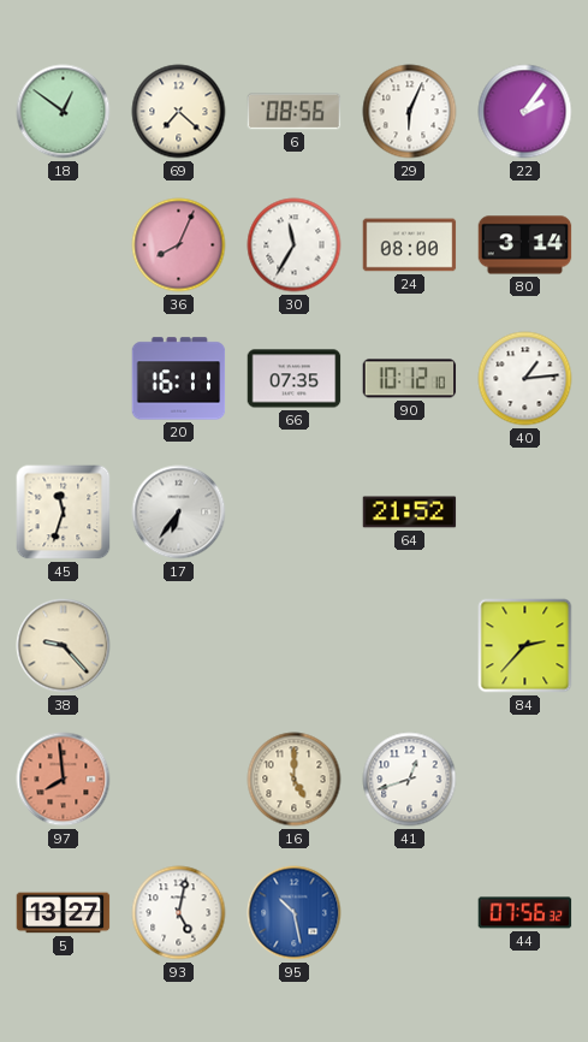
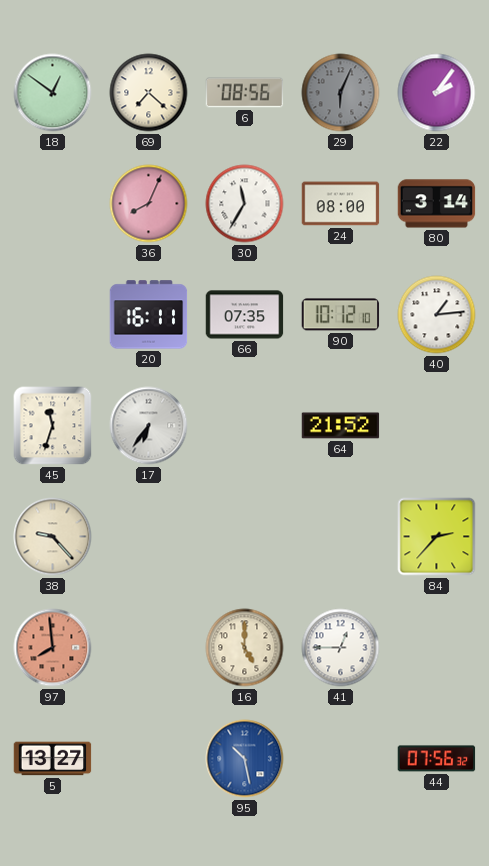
29 dial: white -> grey (341, 93)
41: 12:42 -> 12:45 (341, 648)
93: 5:02 -> none (179, 913)
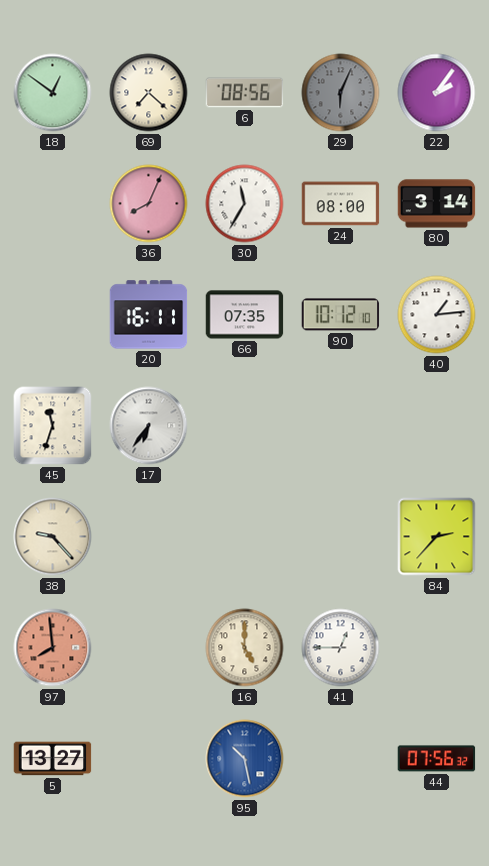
64: 21:52 -> none (341, 426)
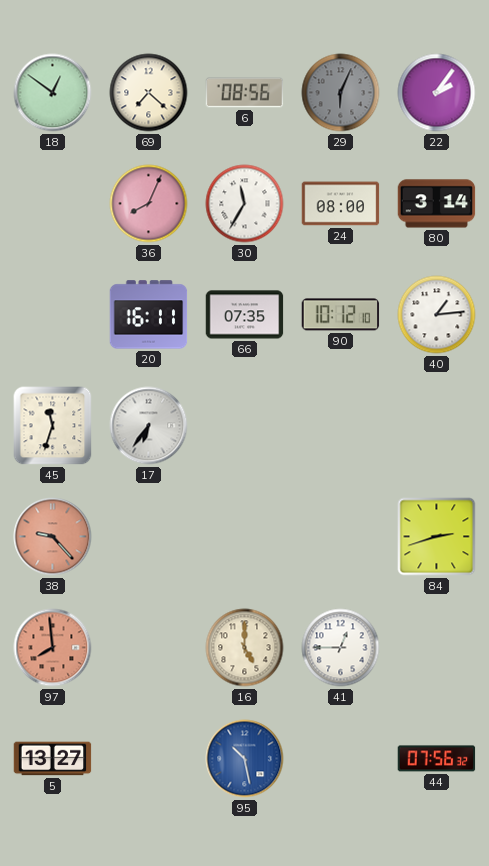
38 dial: cream -> salmon (53, 537)
84: 2:37 -> 2:42 (437, 537)
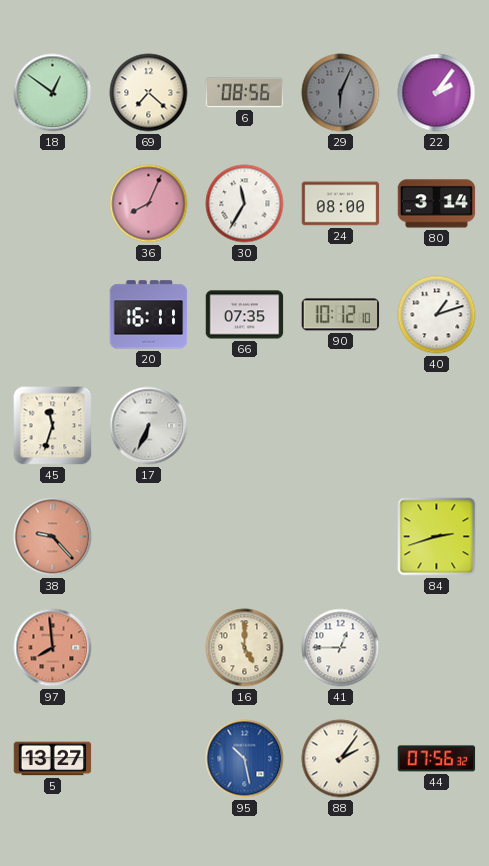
40: 1:14 -> 1:12 (437, 315)
17: 6:36 -> 6:34 (149, 426)
88: none -> 2:06 (341, 759)
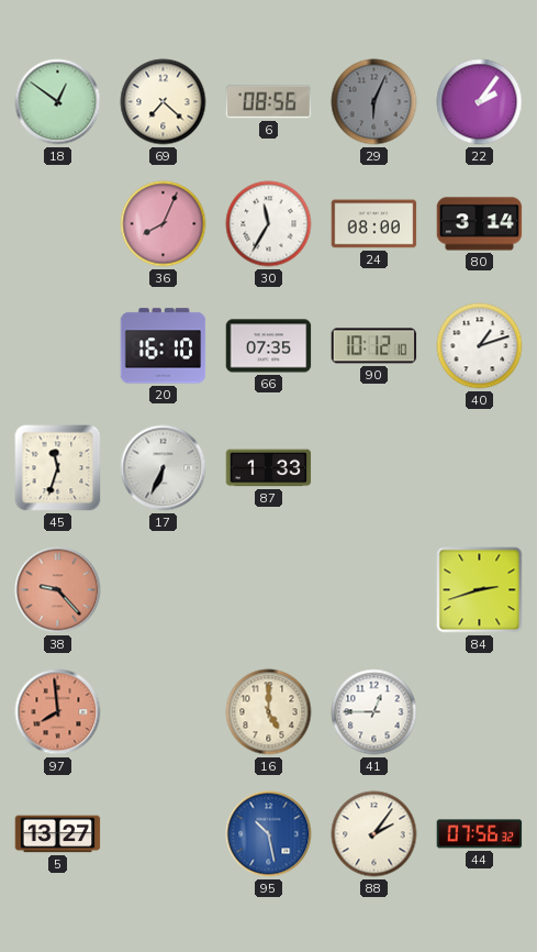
20: 16:11 -> 16:10 (164, 346)
87: none -> 1:33 (269, 468)
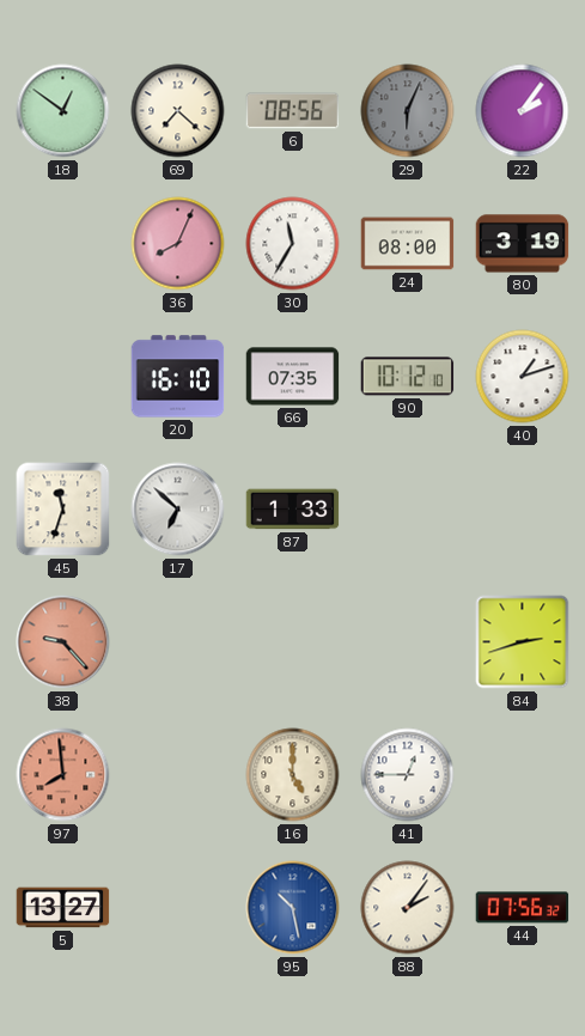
80: 3:14 -> 3:19 (523, 244)
17: 6:34 -> 6:52 (178, 510)
